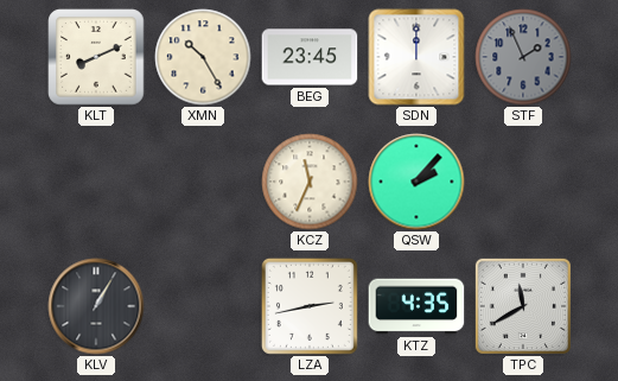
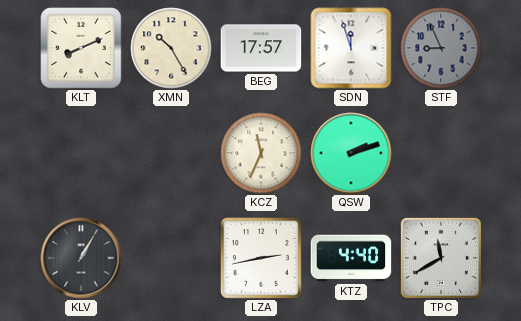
BEG: 23:45 -> 17:57 (261, 48)
SDN: 12:00 -> 11:57 (351, 48)
STF: 1:56 -> 8:56 (441, 48)
QSW: 2:07 -> 2:12 (351, 153)
KTZ: 4:35 -> 4:40 (351, 258)
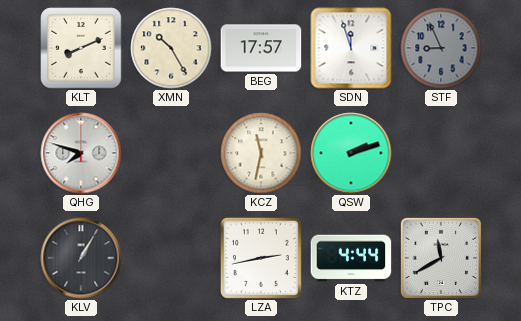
QHG: none -> 7:48 (81, 153)
KCZ: 11:34 -> 11:32 (261, 153)
KTZ: 4:40 -> 4:44 (351, 258)
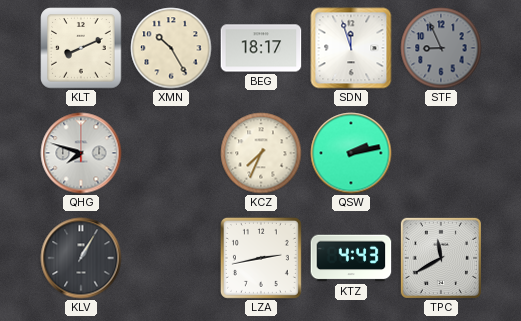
BEG: 17:57 -> 18:17 (261, 48)
KCZ: 11:32 -> 7:34 (261, 153)
QSW: 2:12 -> 2:13 (351, 153)
KTZ: 4:44 -> 4:43 (351, 258)
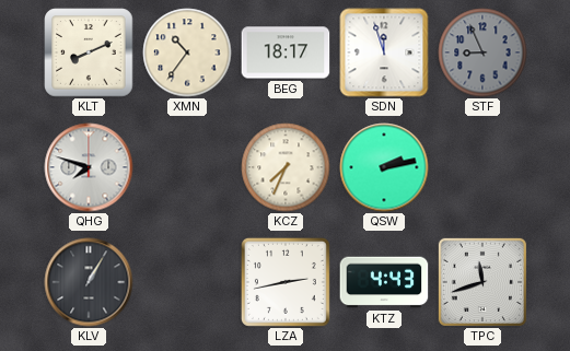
XMN: 10:25 -> 10:36 (187, 52)
TPC: 11:40 -> 11:42 (482, 282)
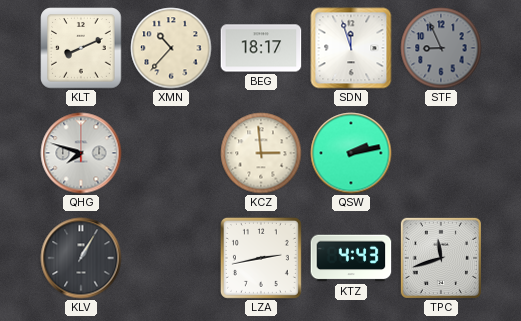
XMN: 10:36 -> 10:37 (171, 48)
KCZ: 7:34 -> 2:59 (261, 153)
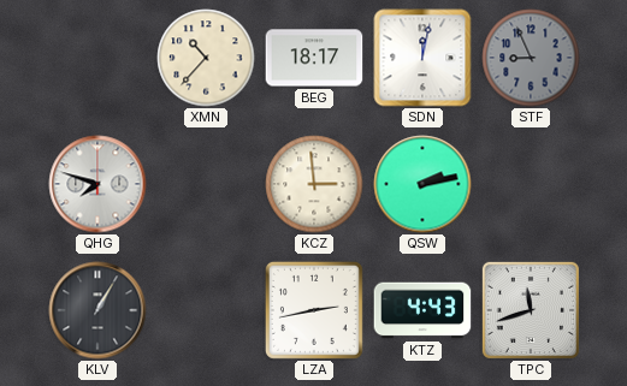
KLT: 8:11 -> none (81, 48)
SDN: 11:57 -> 12:02 (422, 58)
